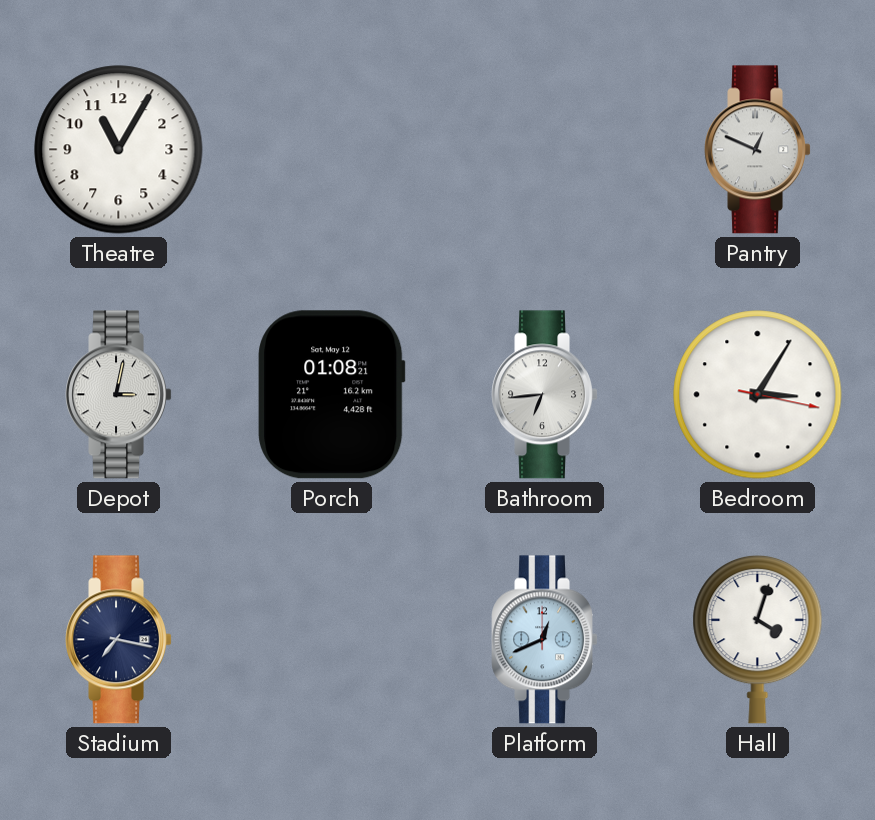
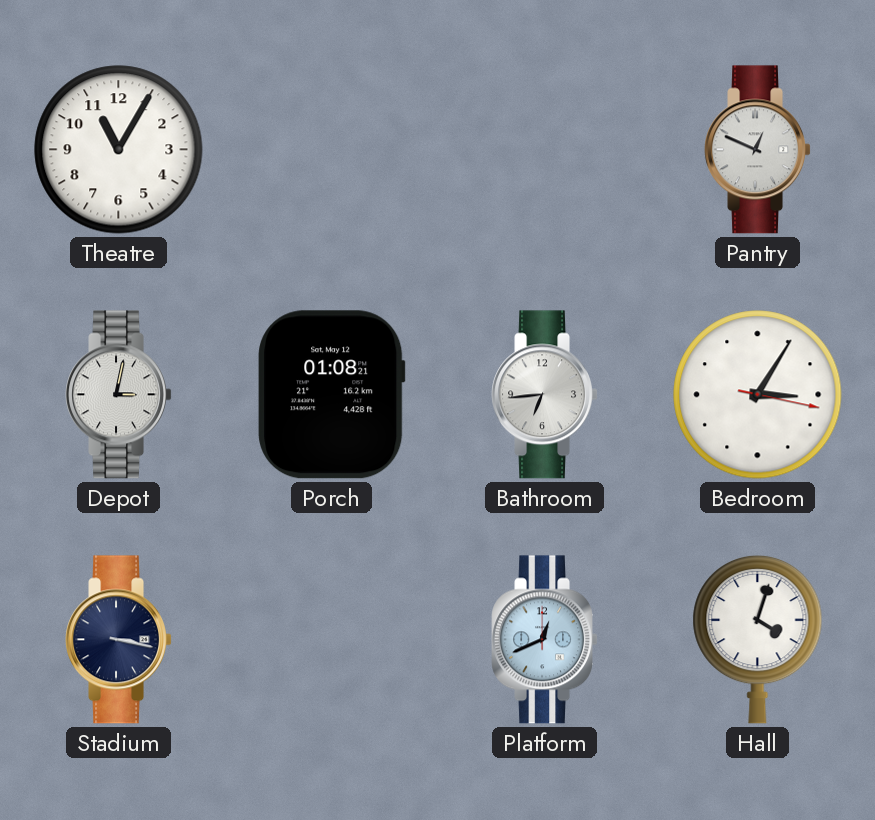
Stadium: 7:17 -> 3:17 (118, 640)
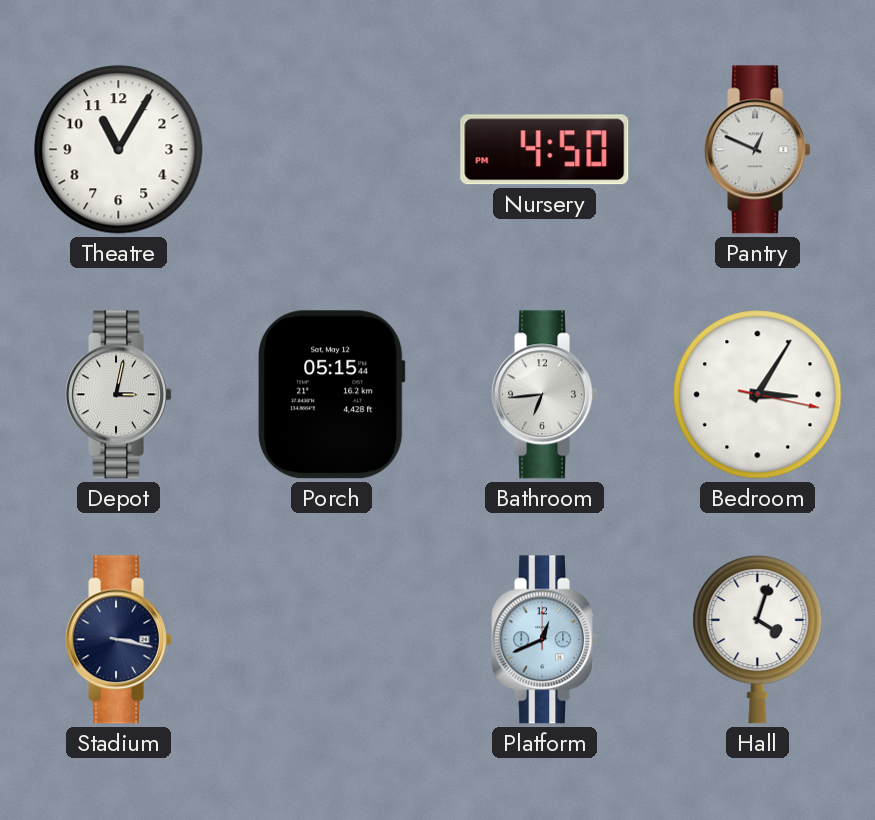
Nursery: none -> 4:50 (545, 150)
Porch: 01:08 -> 05:15 (332, 395)
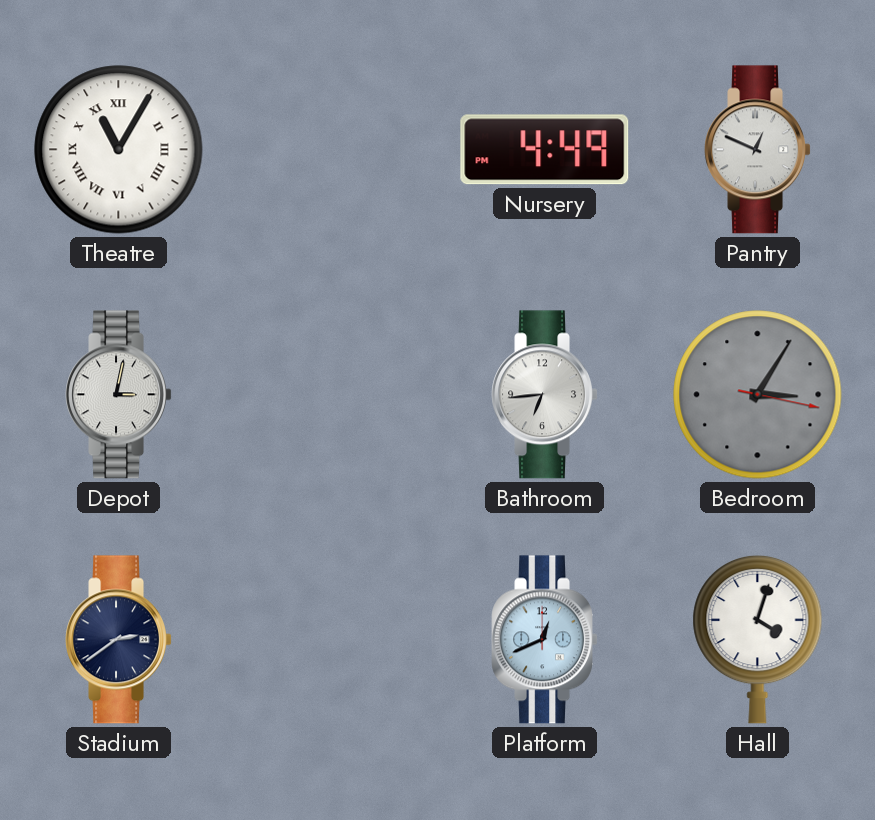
Theatre numerals: Arabic -> Roman (119, 150)
Nursery: 4:50 -> 4:49 (545, 150)
Porch: 05:15 -> none (332, 395)
Bedroom dial: white -> grey (758, 395)
Stadium: 3:17 -> 2:39 (118, 640)
